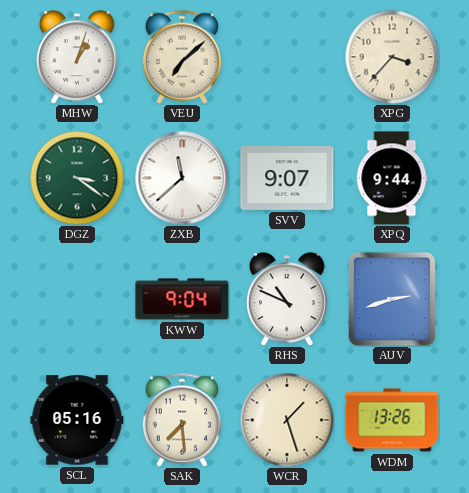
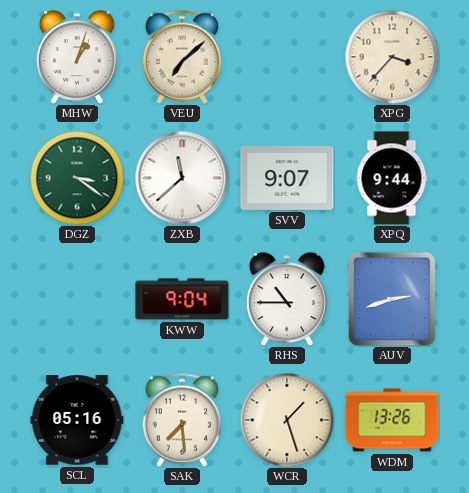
RHS: 10:49 -> 10:45 (287, 299)
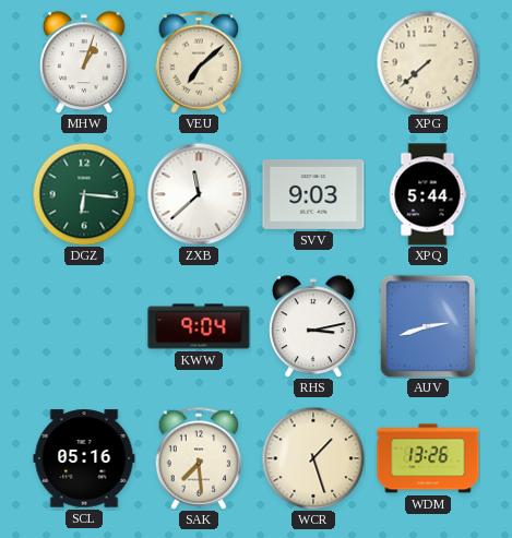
XPG: 3:37 -> 7:38 (428, 62)
DGZ: 3:21 -> 6:16 (84, 194)
SVV: 9:07 -> 9:03 (313, 194)
XPQ: 9:44 -> 5:44 (428, 194)
RHS: 10:45 -> 3:13 (313, 326)
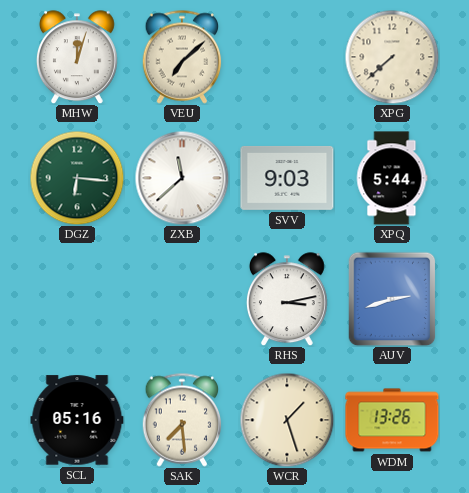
MHW: 1:03 -> 12:03 (77, 57)
KWW: 9:04 -> none (199, 326)
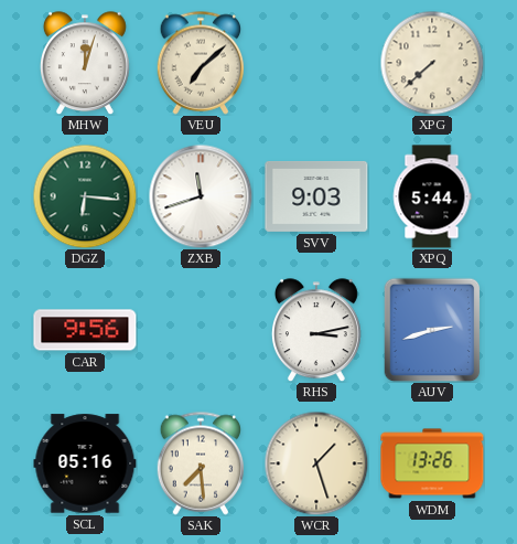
ZXB: 11:38 -> 11:42 (201, 196)
CAR: none -> 9:56 (85, 330)
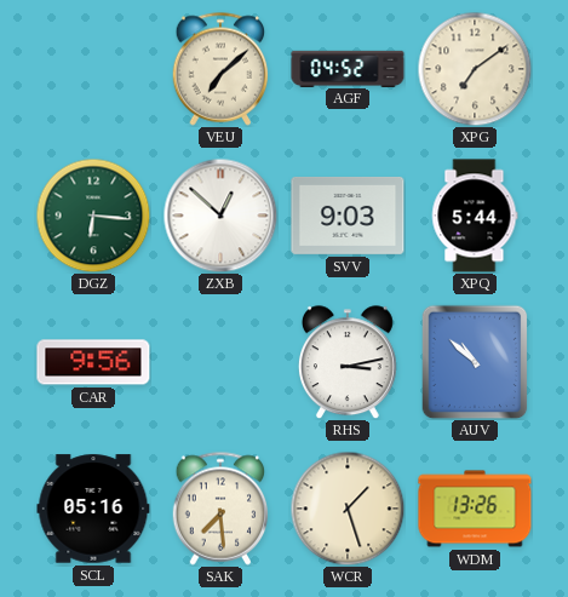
MHW: 12:03 -> none (85, 63)
AGF: none -> 04:52 (348, 68)
XPG: 7:38 -> 7:09 (475, 69)
ZXB: 11:42 -> 12:52 (220, 216)
AUV: 2:42 -> 10:52 (475, 362)
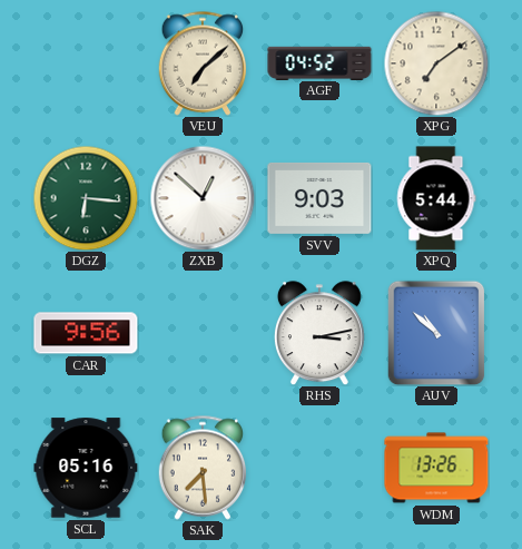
WCR: 1:27 -> none (348, 509)
